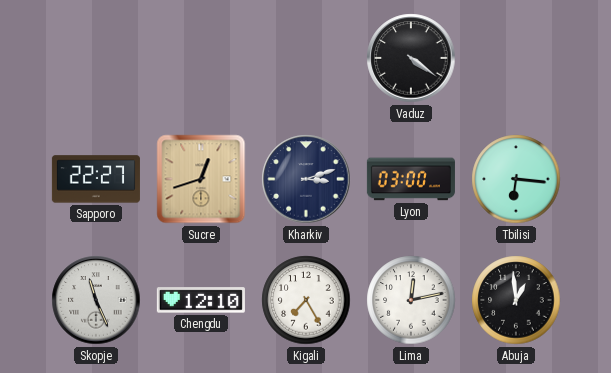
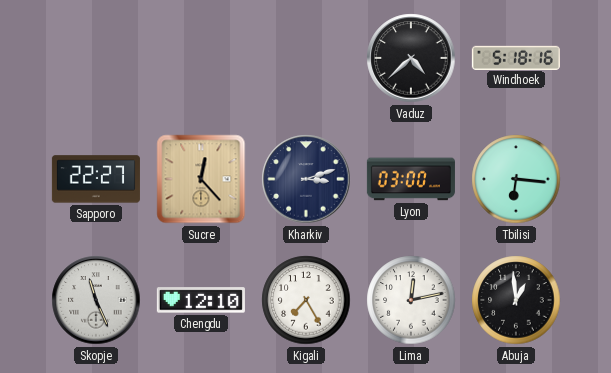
Vaduz: 4:21 -> 4:38 (411, 58)
Windhoek: none -> 5:18 (516, 57)
Sucre: 12:42 -> 12:23 (201, 179)
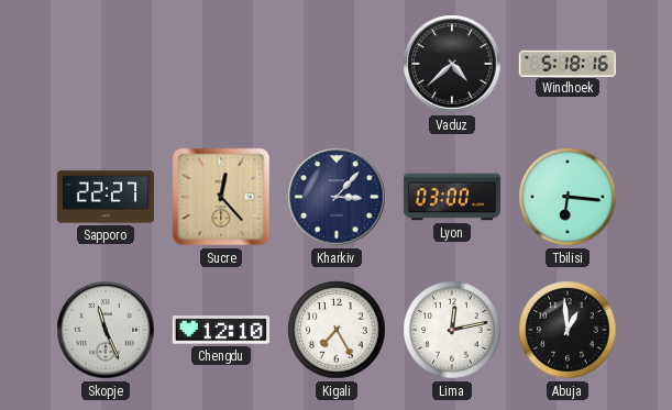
Kharkiv: 3:12 -> 3:07 (337, 197)
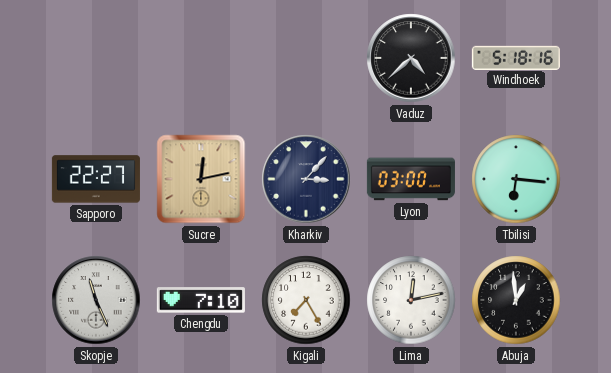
Sucre: 12:23 -> 12:13 (201, 179)
Chengdu: 12:10 -> 7:10 (201, 300)
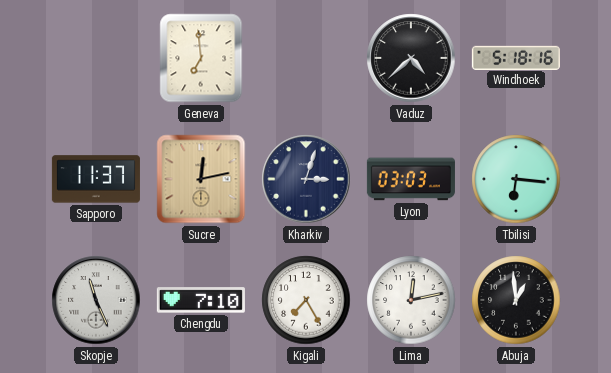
Geneva: none -> 6:59 (201, 58)
Sapporo: 22:27 -> 11:37 (96, 179)
Kharkiv: 3:07 -> 3:03 (306, 179)
Lyon: 03:00 -> 03:03 (411, 179)
